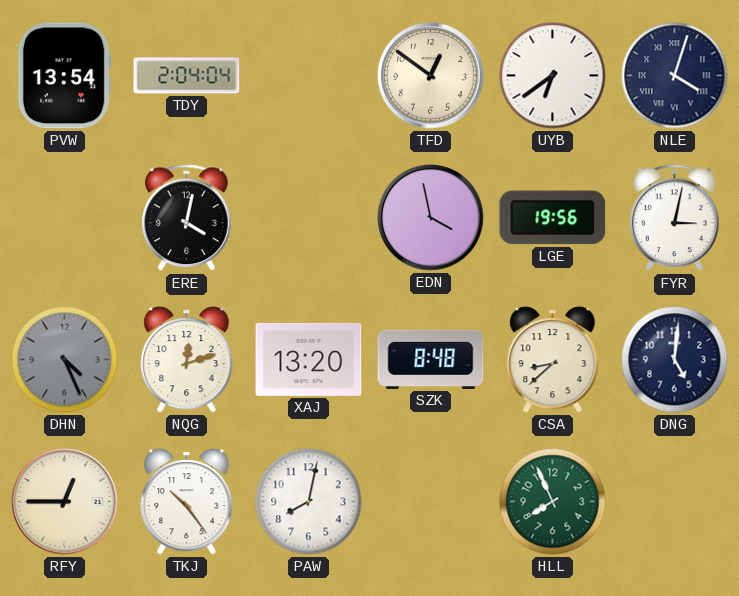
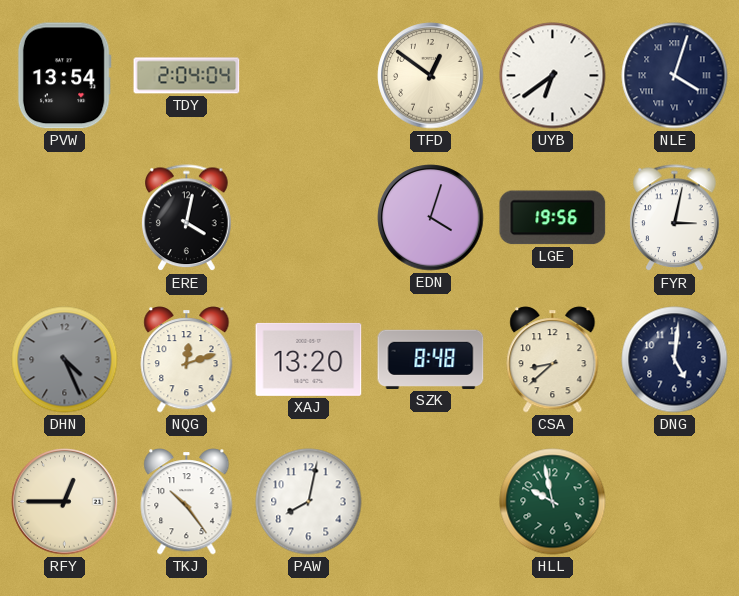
EDN: 3:58 -> 4:03 (431, 218)
HLL: 7:56 -> 9:58 (553, 502)
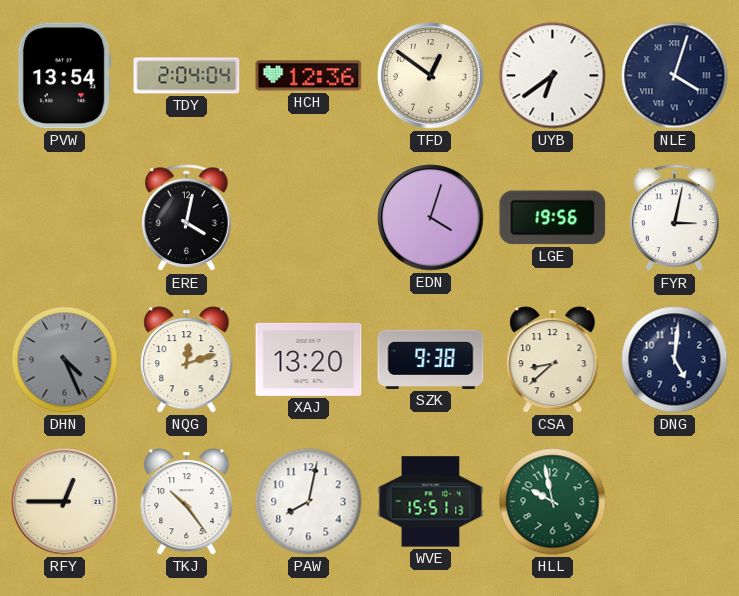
HCH: none -> 12:36 (309, 76)
SZK: 8:48 -> 9:38 (431, 359)
WVE: none -> 15:51 (431, 502)
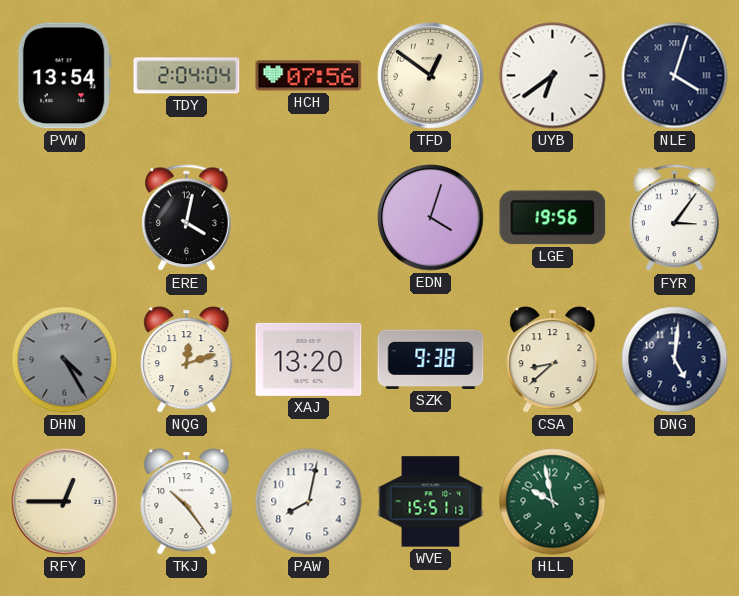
HCH: 12:36 -> 07:56 (309, 76)
FYR: 3:02 -> 3:06 (675, 218)
DHN: 4:26 -> 4:25 (65, 360)
